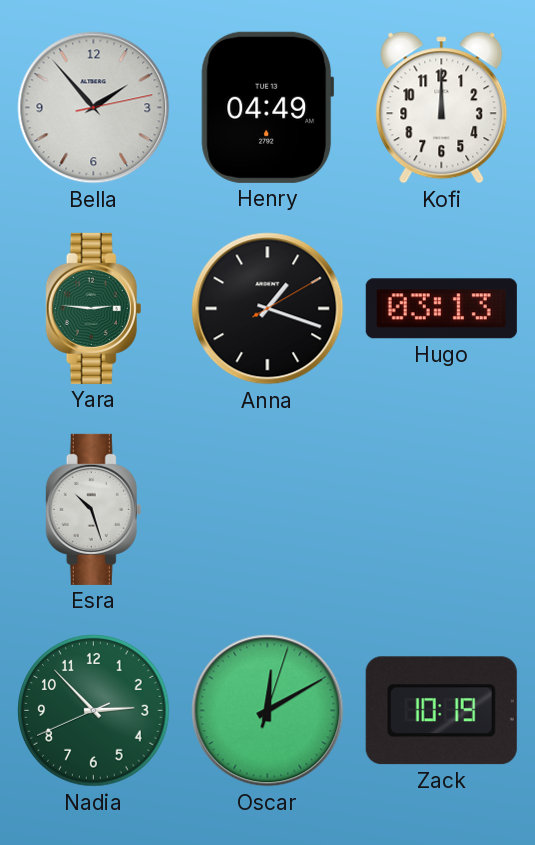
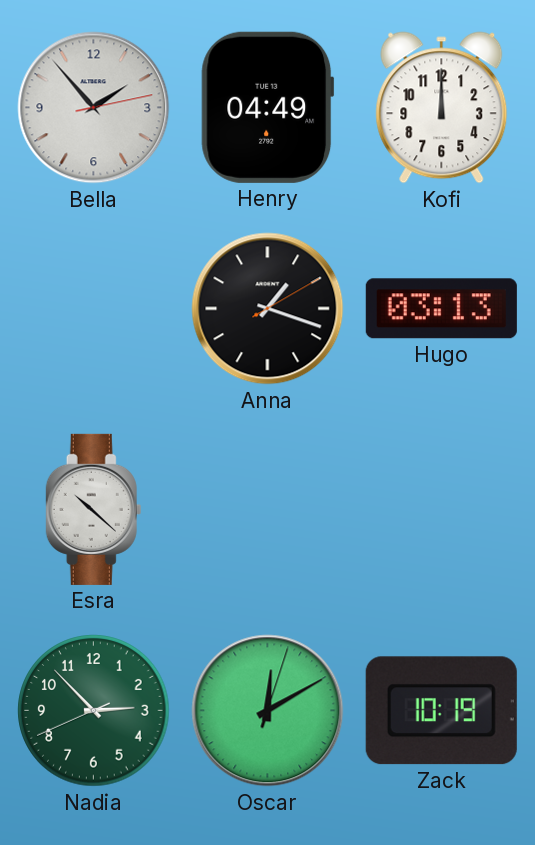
Yara: 2:46 -> none (94, 308)
Esra: 10:27 -> 10:22 (94, 509)
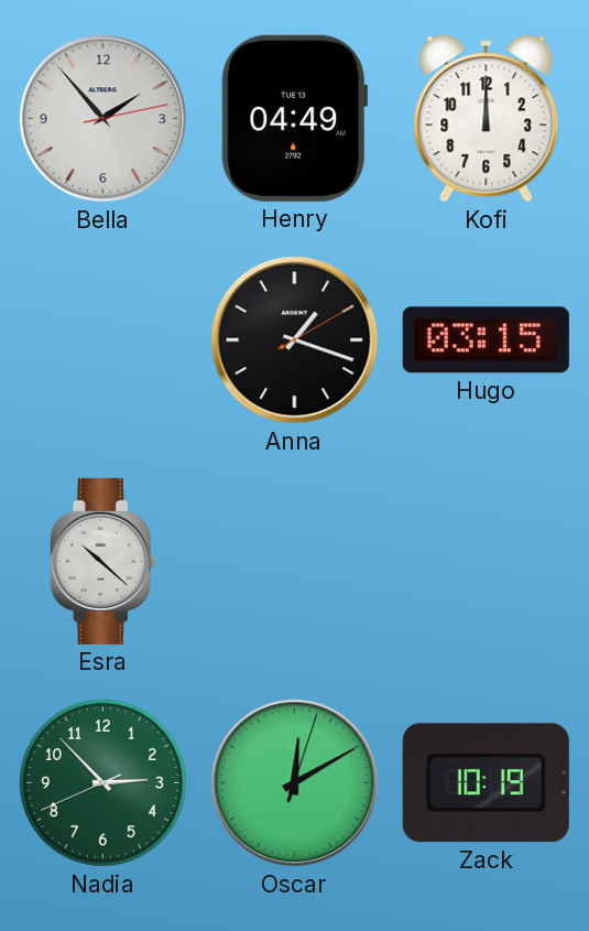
Hugo: 03:13 -> 03:15 (486, 340)
